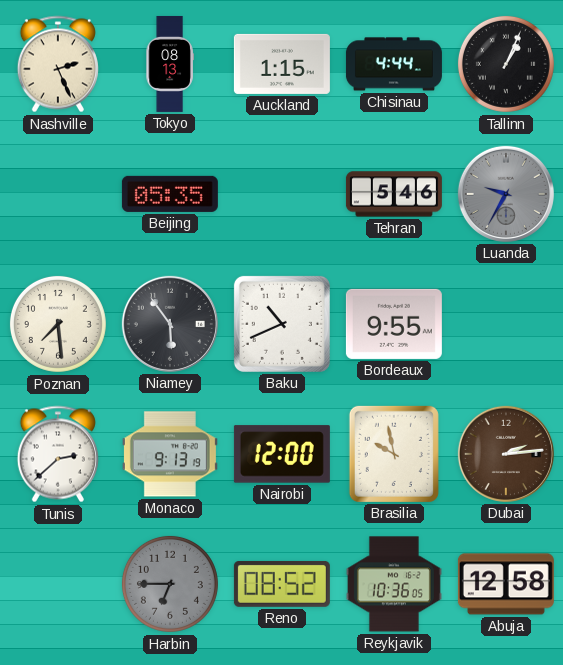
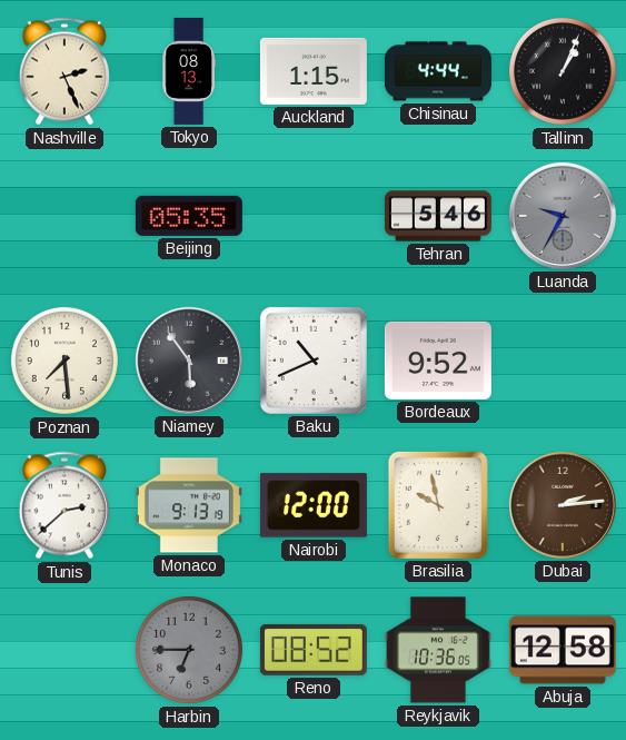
Bordeaux: 9:55 -> 9:52 (438, 361)
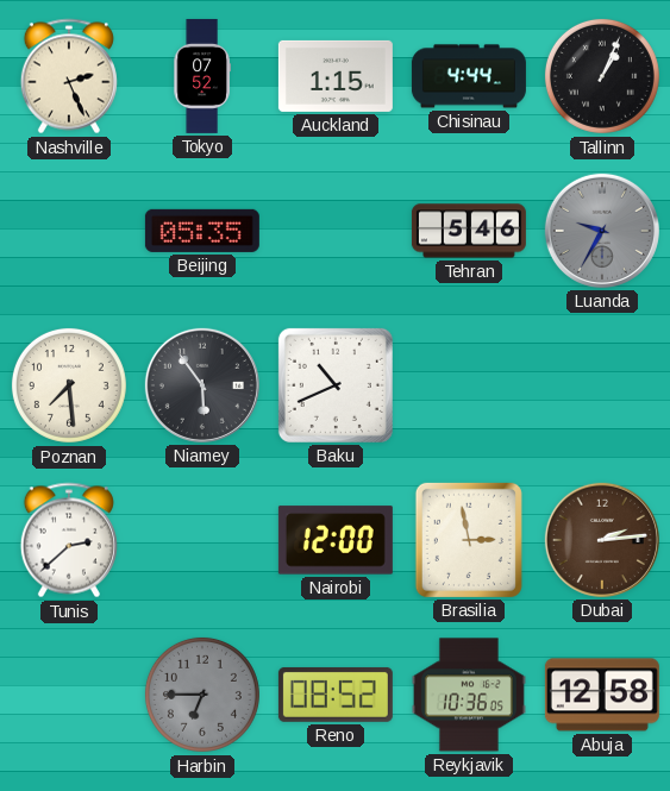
Tokyo: 08:13 -> 07:52 (202, 76)
Bordeaux: 9:52 -> none (438, 361)
Monaco: 9:13 -> none (189, 505)
Brasilia: 9:58 -> 2:58 (469, 540)
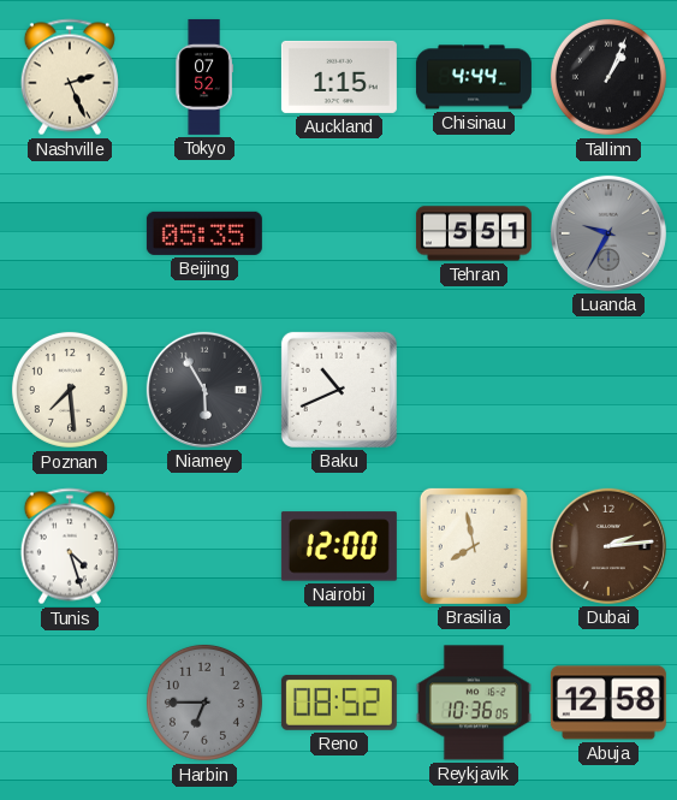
Tehran: 5:46 -> 5:51 (474, 233)
Niamey: 5:54 -> 5:55 (204, 390)
Tunis: 2:38 -> 4:27 (70, 546)
Brasilia: 2:58 -> 7:58 (474, 546)
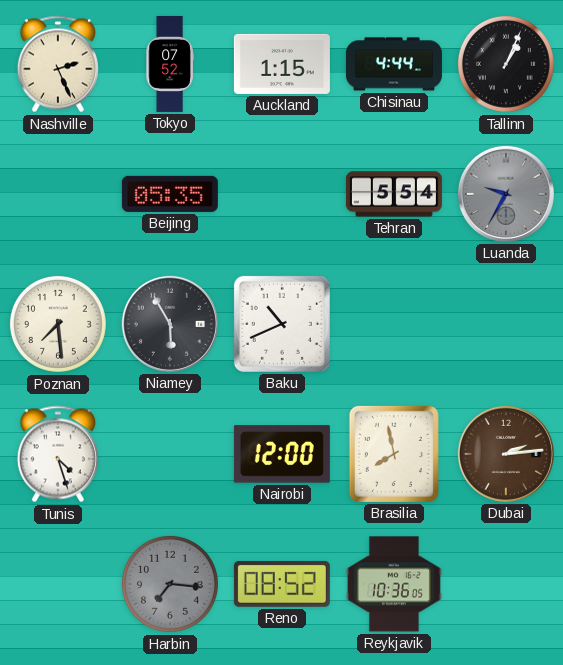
Tehran: 5:51 -> 5:54 (394, 194)
Harbin: 6:45 -> 7:16 (170, 584)
Abuja: 12:58 -> none (608, 703)
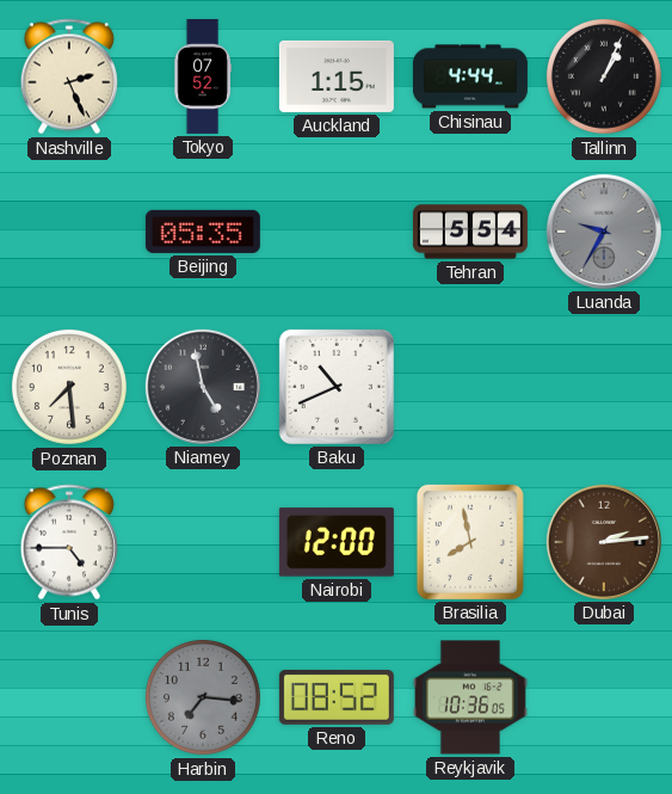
Niamey: 5:55 -> 4:58 (203, 387)
Tunis: 4:27 -> 4:45 (69, 542)
